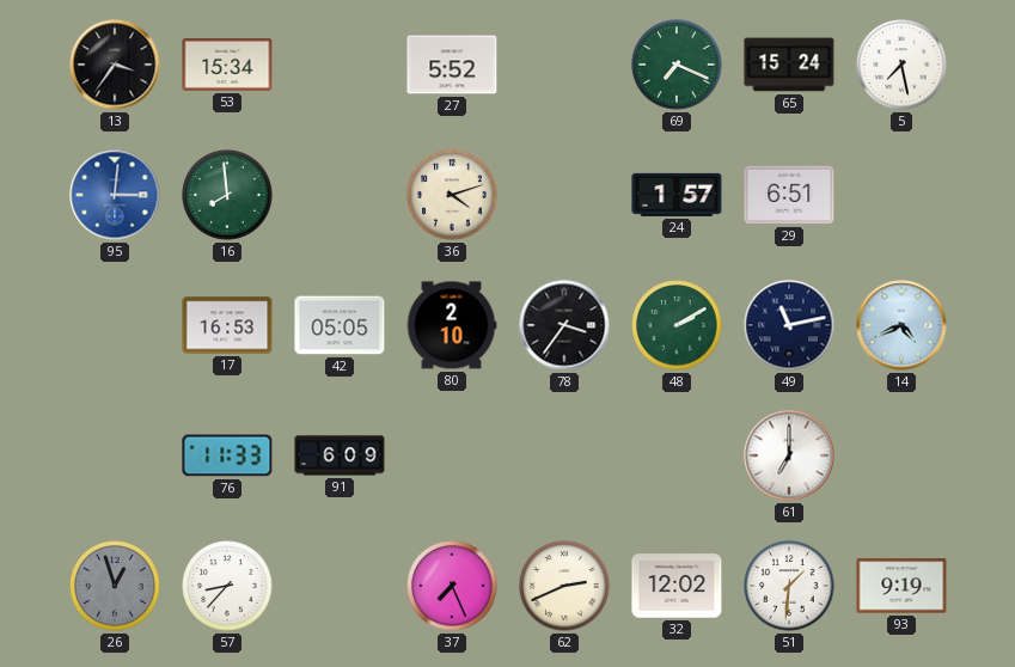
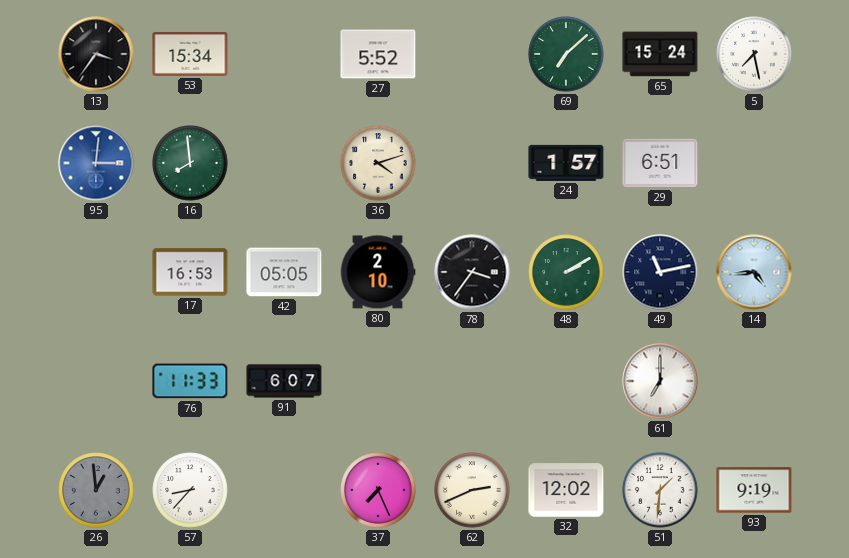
69: 7:19 -> 7:08 (566, 54)
14: 4:41 -> 4:44 (754, 272)
91: 6:09 -> 6:07 (284, 381)
26: 12:57 -> 12:59 (96, 490)
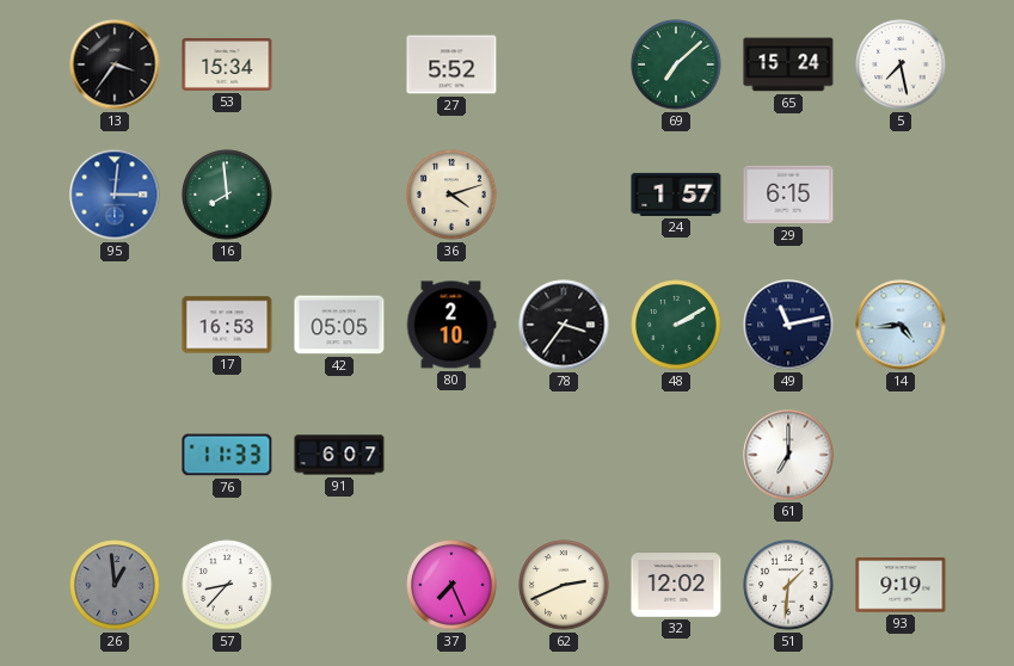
29: 6:51 -> 6:15 (788, 195)
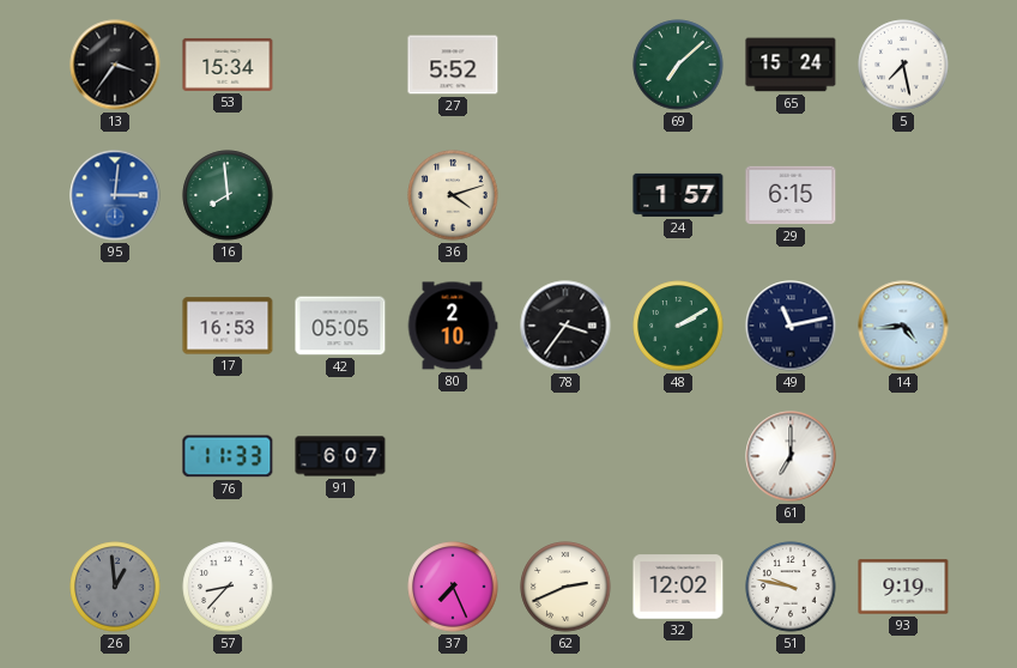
51: 1:31 -> 9:47 (791, 587)
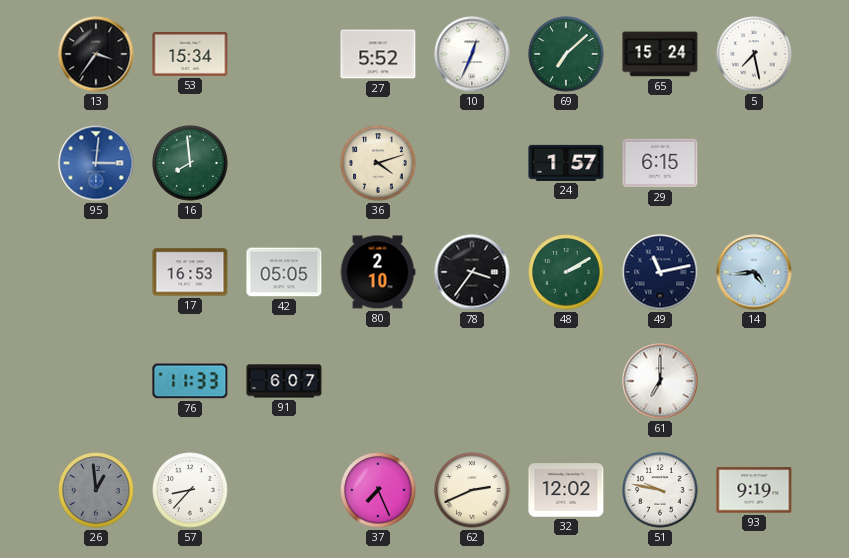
10: none -> 12:34 (472, 54)
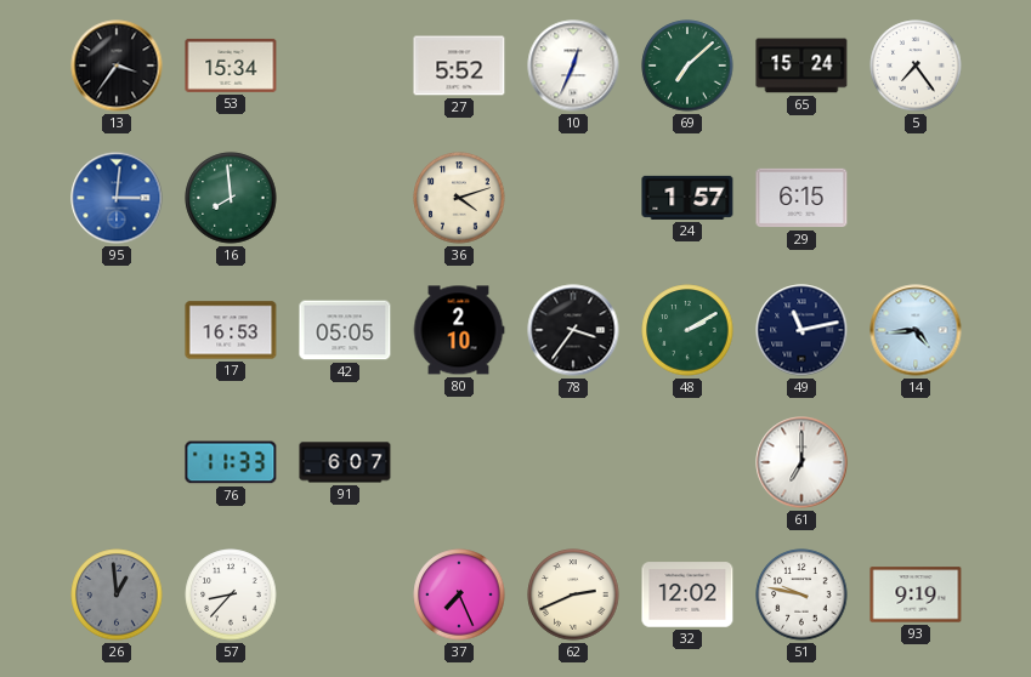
5: 7:28 -> 7:24 (916, 66)
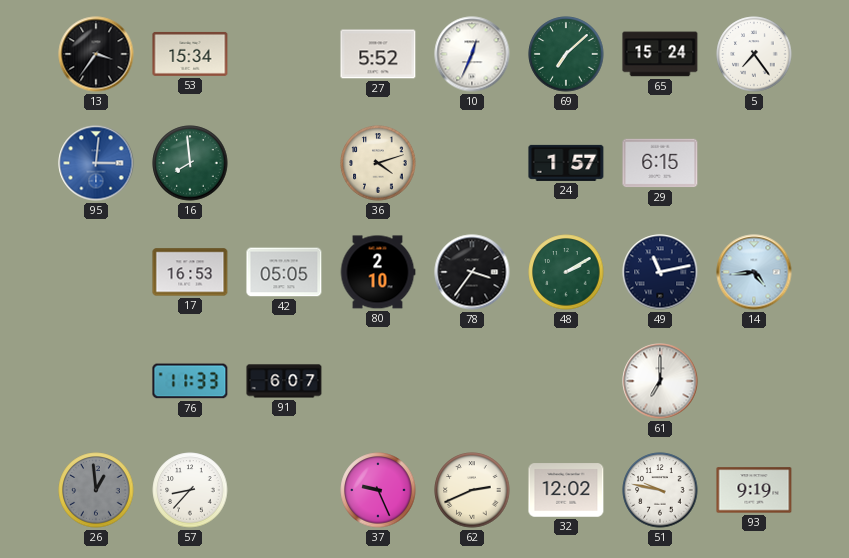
37: 7:26 -> 9:26 (378, 490)
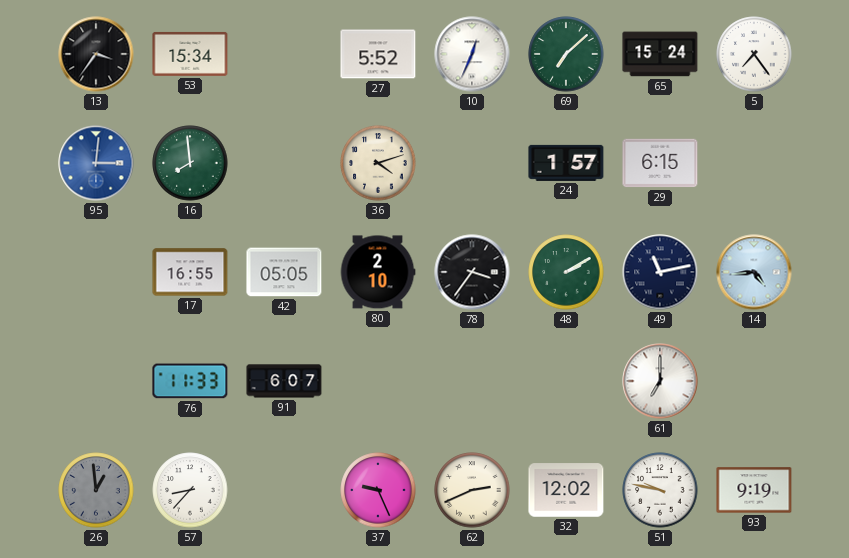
17: 16:53 -> 16:55 (190, 272)
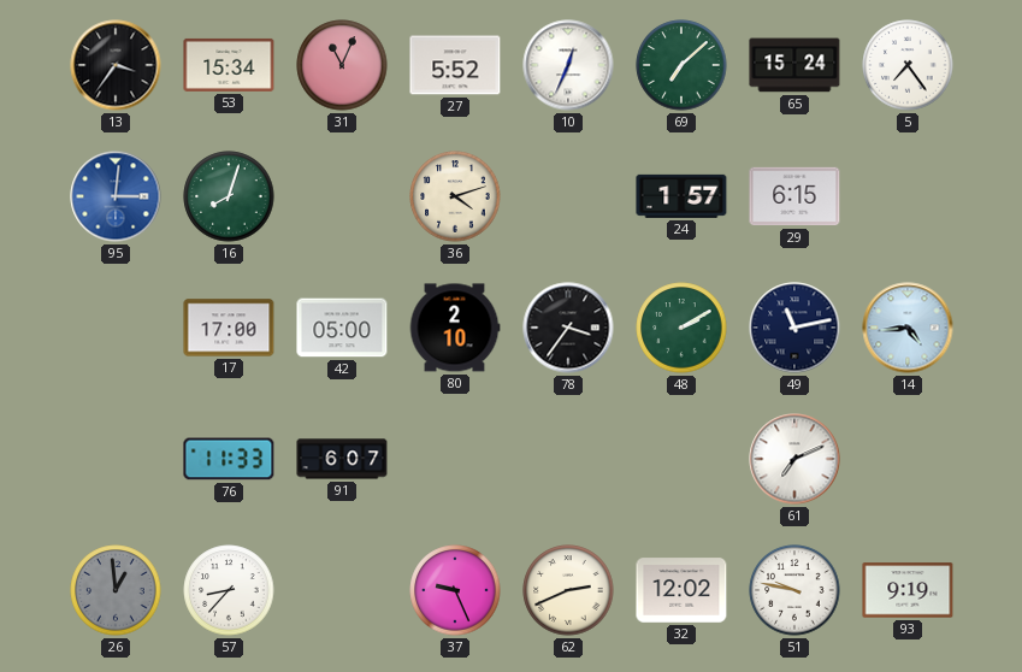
31: none -> 11:04 (342, 65)
16: 7:59 -> 8:03 (229, 196)
17: 16:55 -> 17:00 (229, 328)
42: 05:05 -> 05:00 (342, 328)
61: 7:00 -> 7:11 (794, 459)
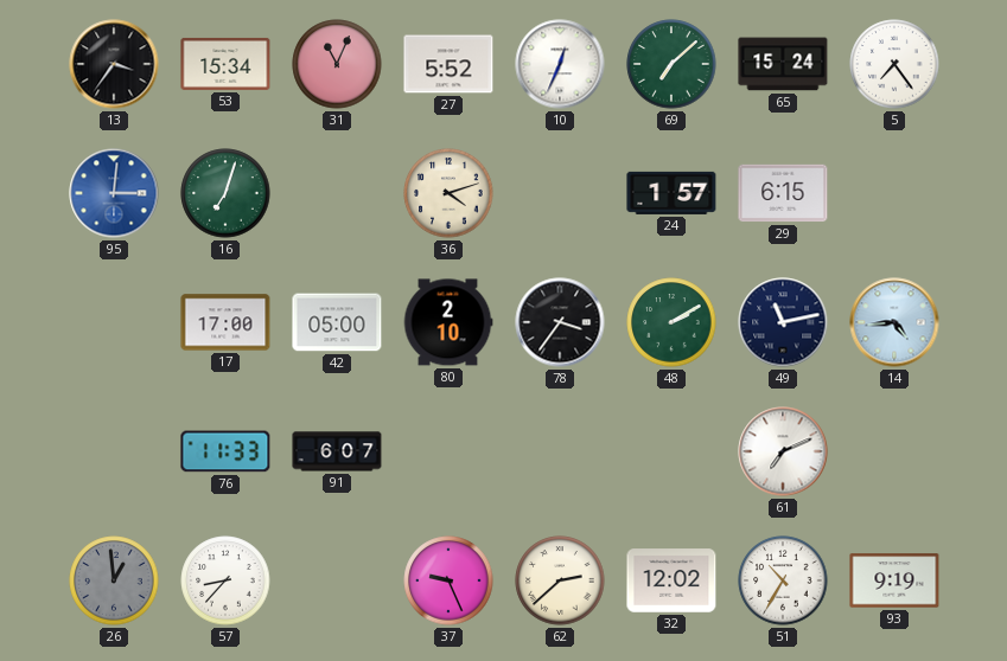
16: 8:03 -> 7:03 (225, 193)
62: 2:41 -> 2:38 (560, 580)
51: 9:47 -> 10:35 (783, 580)
